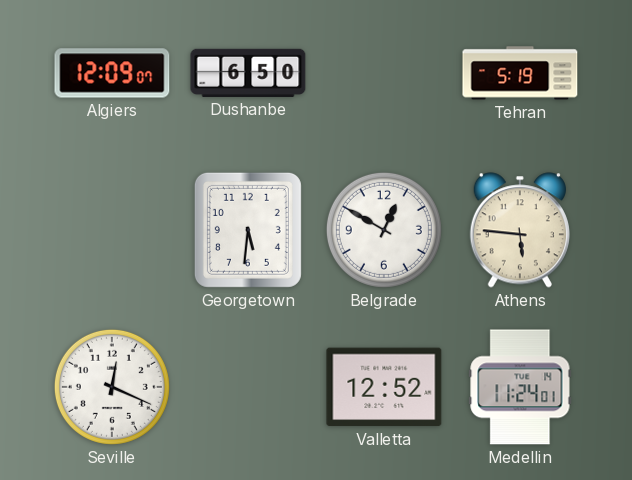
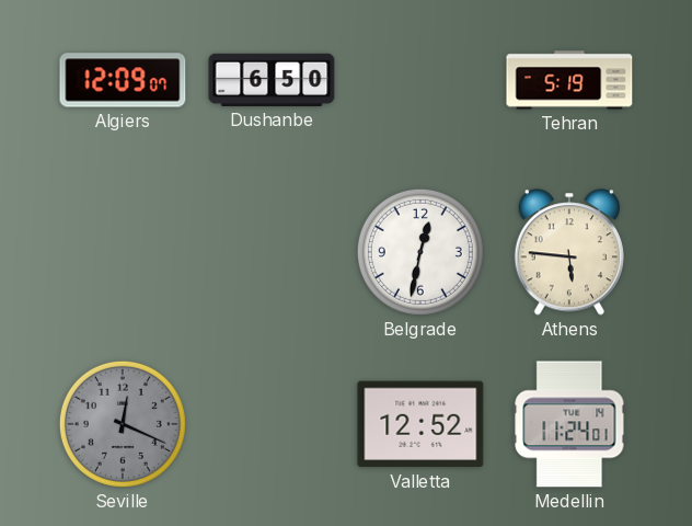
Georgetown: 5:31 -> none (248, 230)
Belgrade: 12:50 -> 12:32 (420, 252)
Seville dial: white -> grey (123, 424)
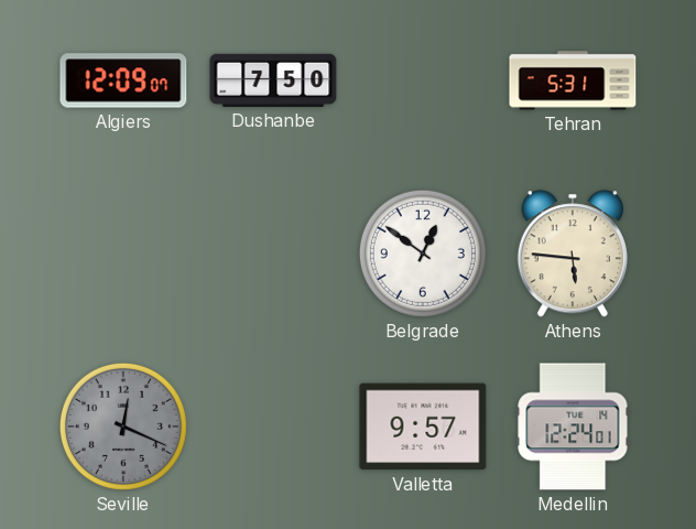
Dushanbe: 6:50 -> 7:50 (273, 80)
Tehran: 5:19 -> 5:31 (573, 80)
Belgrade: 12:32 -> 12:51 (423, 253)
Valletta: 12:52 -> 9:57 (423, 427)
Medellin: 11:24 -> 12:24 (573, 427)
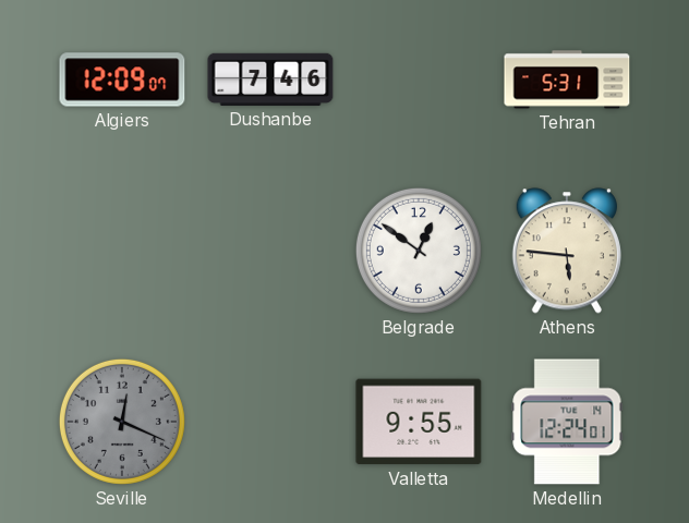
Dushanbe: 7:50 -> 7:46 (270, 80)
Valletta: 9:57 -> 9:55 (419, 422)
